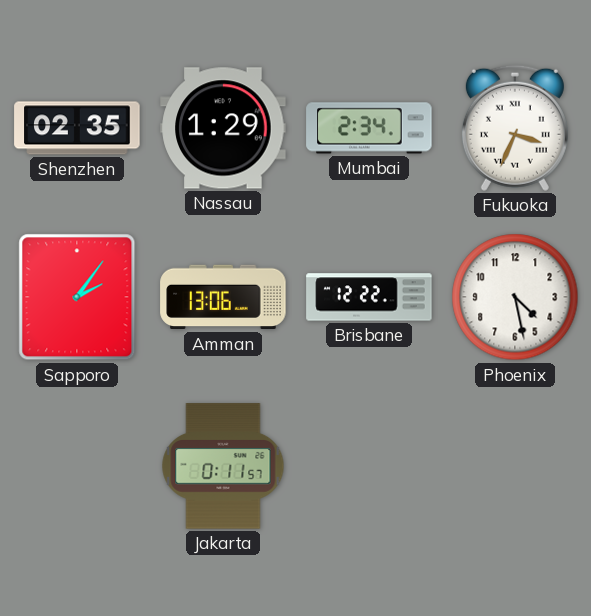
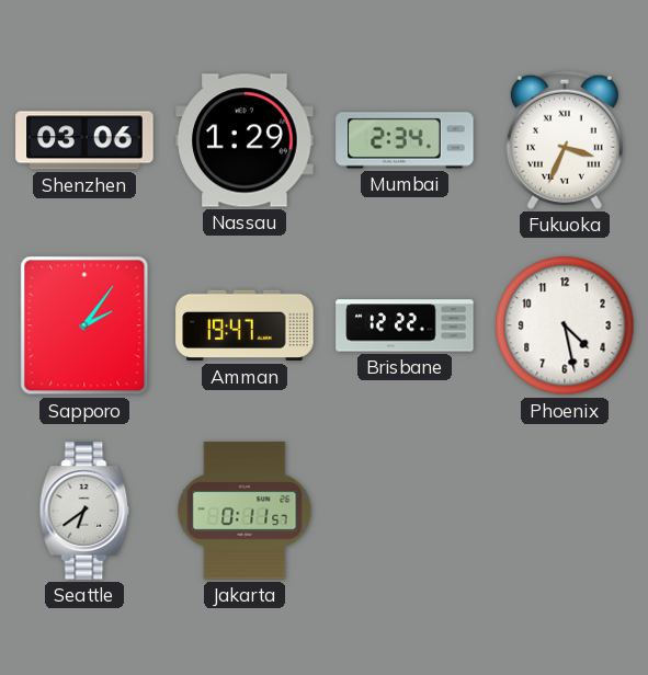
Shenzhen: 02:35 -> 03:06 (84, 140)
Amman: 13:06 -> 19:47 (245, 325)
Seattle: none -> 6:39 (84, 511)
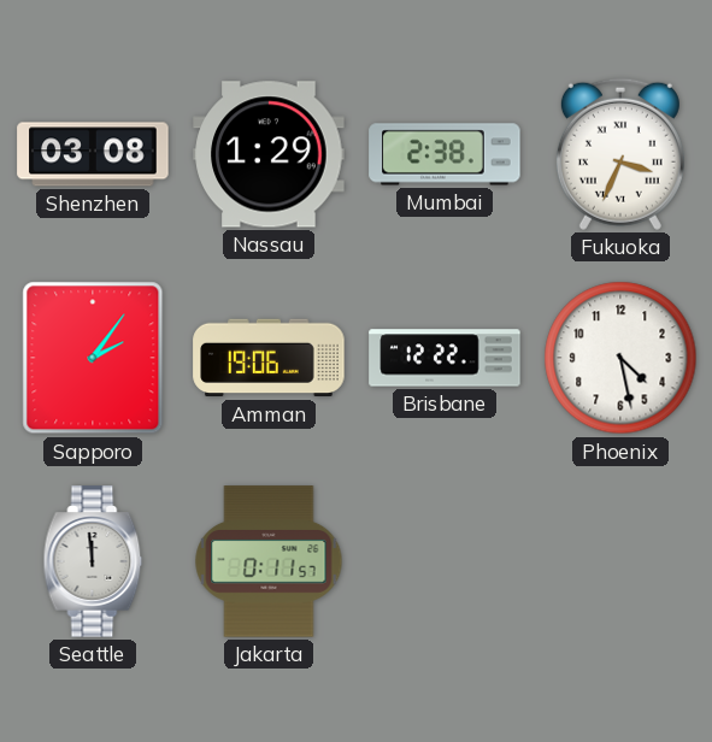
Shenzhen: 03:06 -> 03:08 (93, 154)
Mumbai: 2:34 -> 2:38 (445, 154)
Amman: 19:47 -> 19:06 (269, 358)
Seattle: 6:39 -> 11:59 (93, 561)
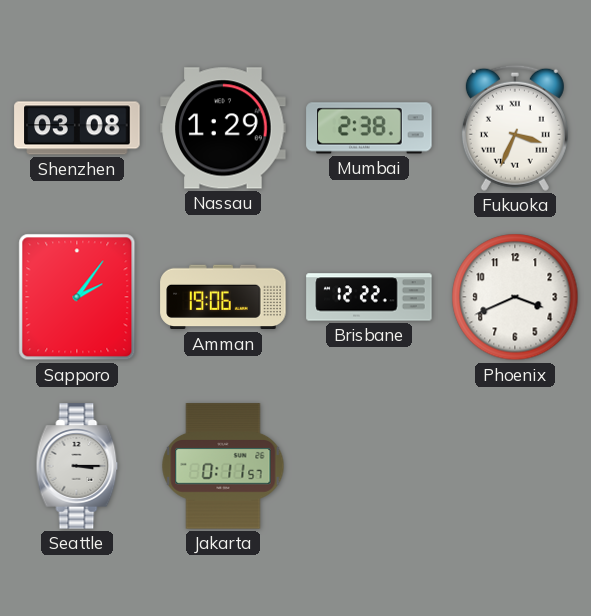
Phoenix: 4:28 -> 3:41 (515, 297)
Seattle: 11:59 -> 3:15 (77, 466)
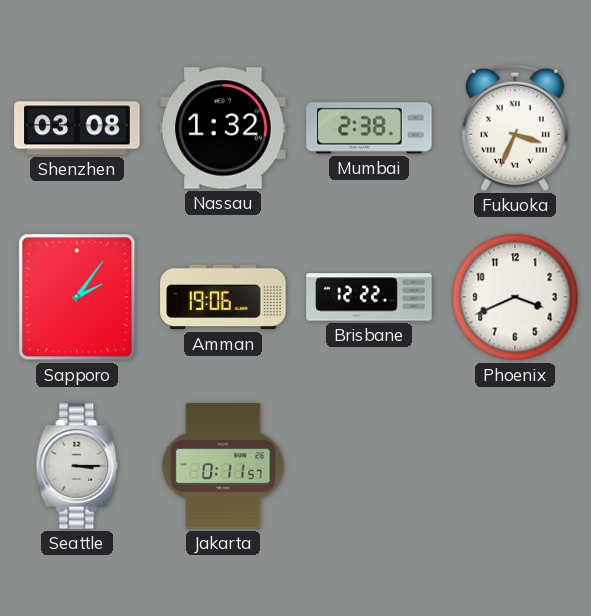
Nassau: 1:29 -> 1:32 (223, 128)
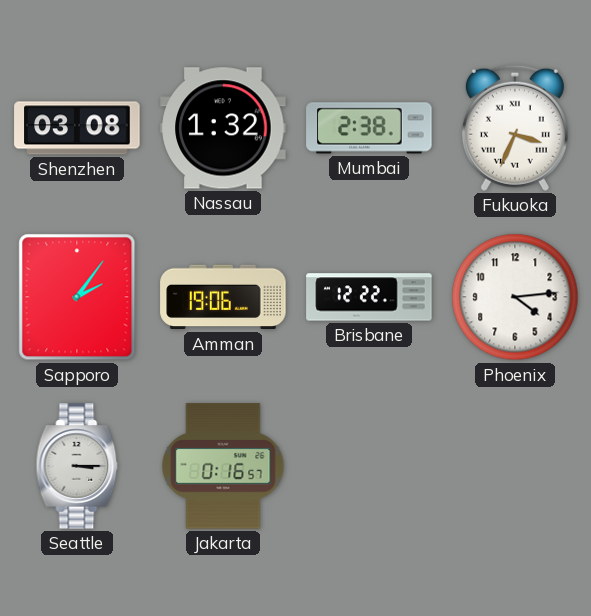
Phoenix: 3:41 -> 4:14 (515, 297)
Jakarta: 0:11 -> 0:16 (223, 466)
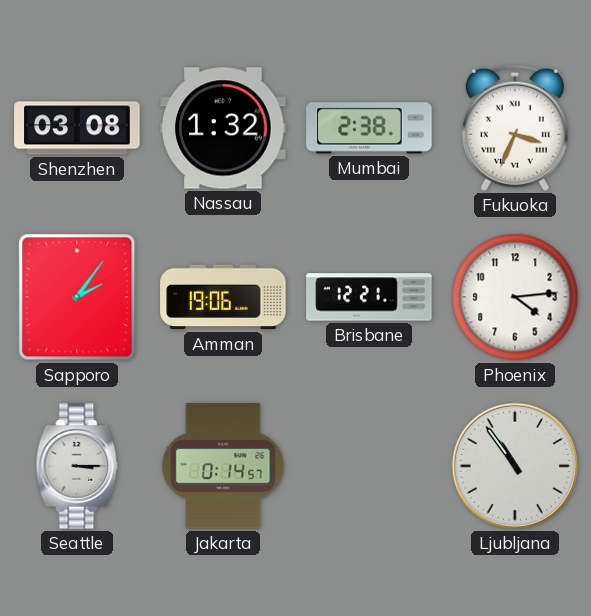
Brisbane: 12:22 -> 12:21 (369, 297)
Jakarta: 0:16 -> 0:14 (223, 466)
Ljubljana: none -> 10:54 (515, 466)
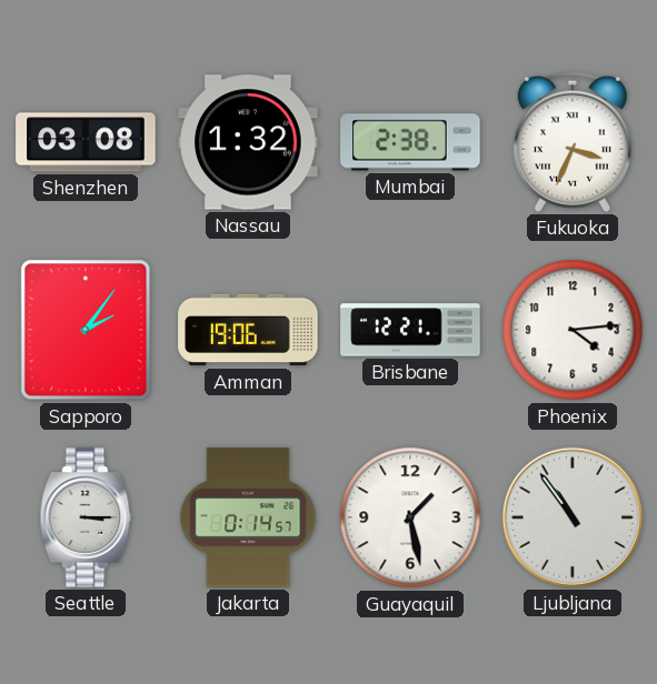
Guayaquil: none -> 1:28 (410, 517)
